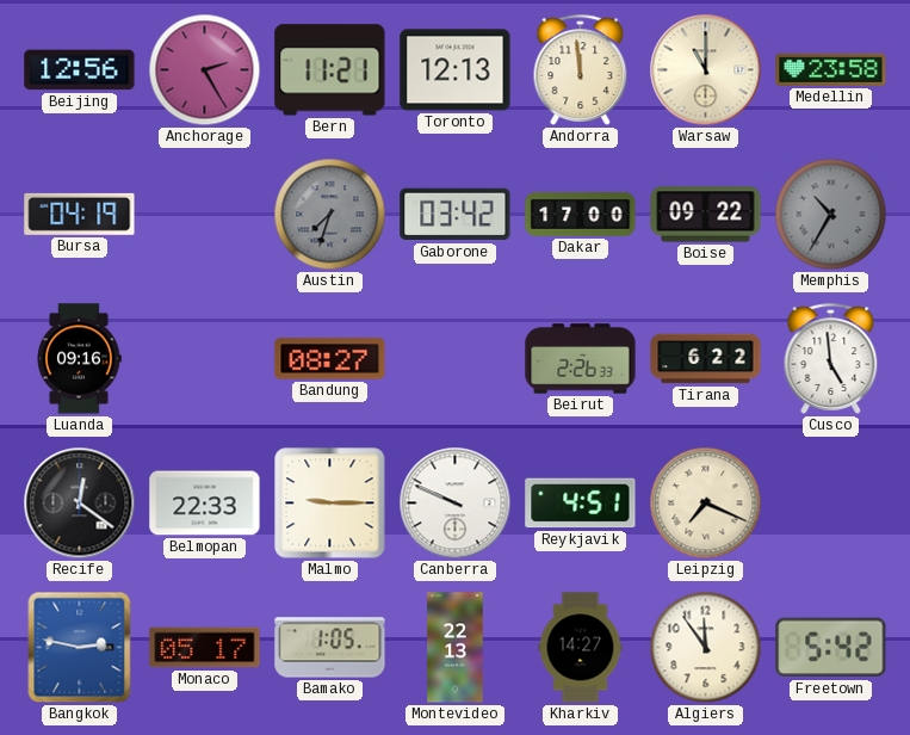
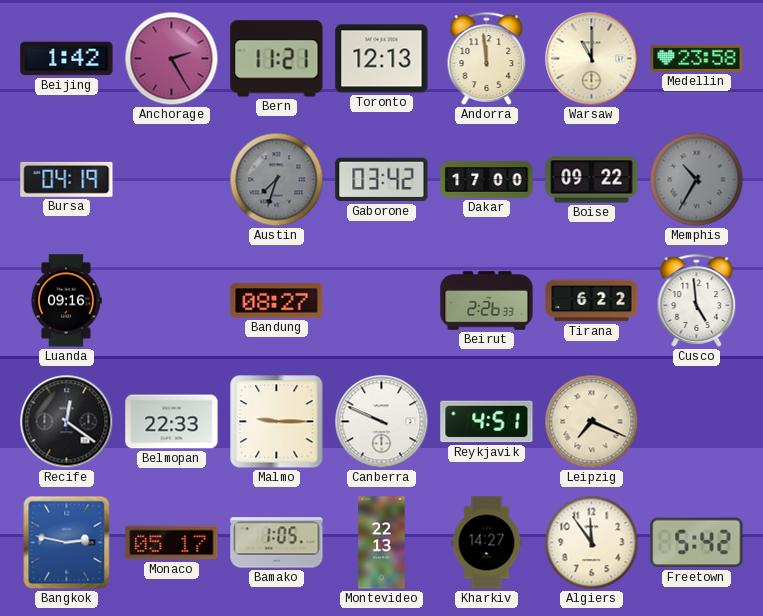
Beijing: 12:56 -> 1:42 (67, 59)
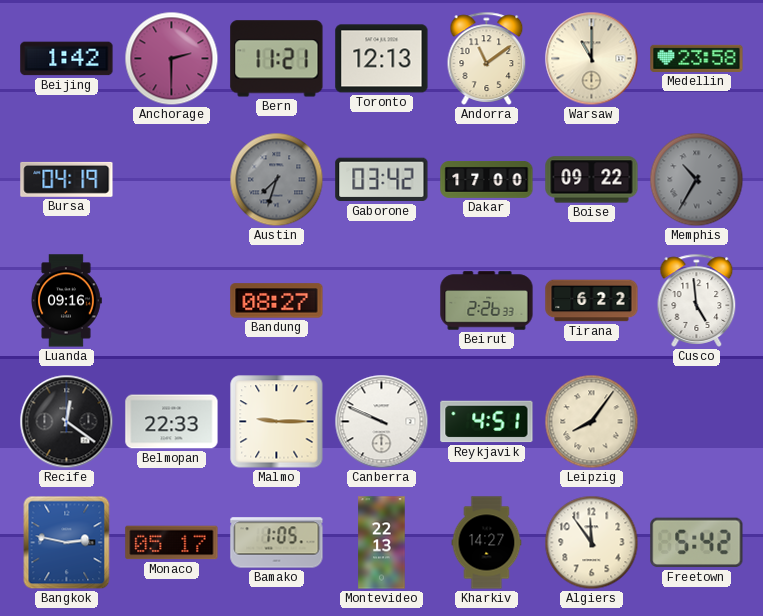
Anchorage: 2:25 -> 2:30 (172, 59)
Andorra: 11:59 -> 11:09 (487, 58)
Leipzig: 7:19 -> 8:06 (592, 422)
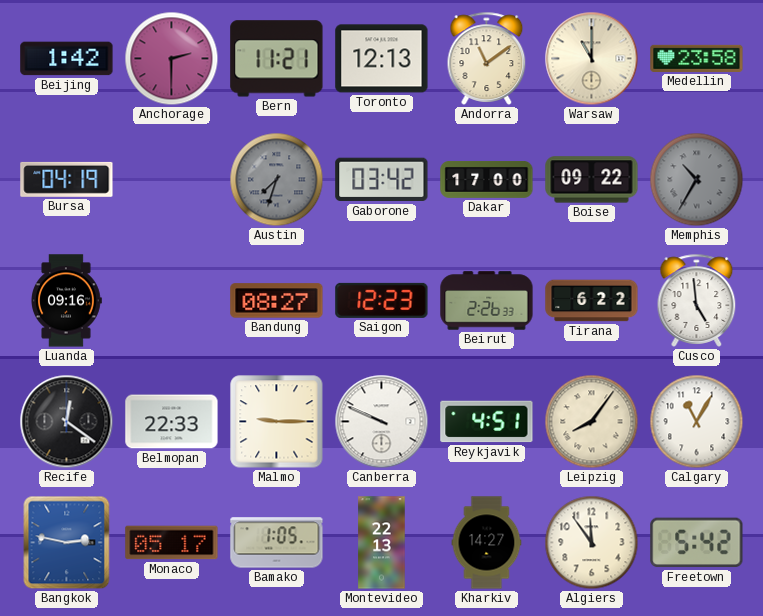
Saigon: none -> 12:23 (382, 300)
Calgary: none -> 11:05 (697, 422)
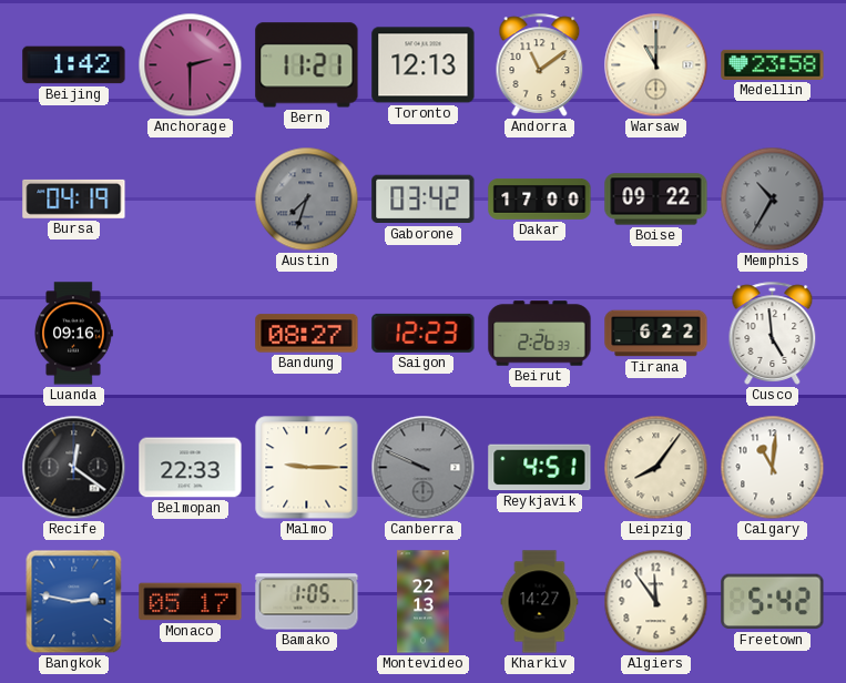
Canberra dial: white -> grey (424, 468)
Calgary: 11:05 -> 11:01 (773, 468)
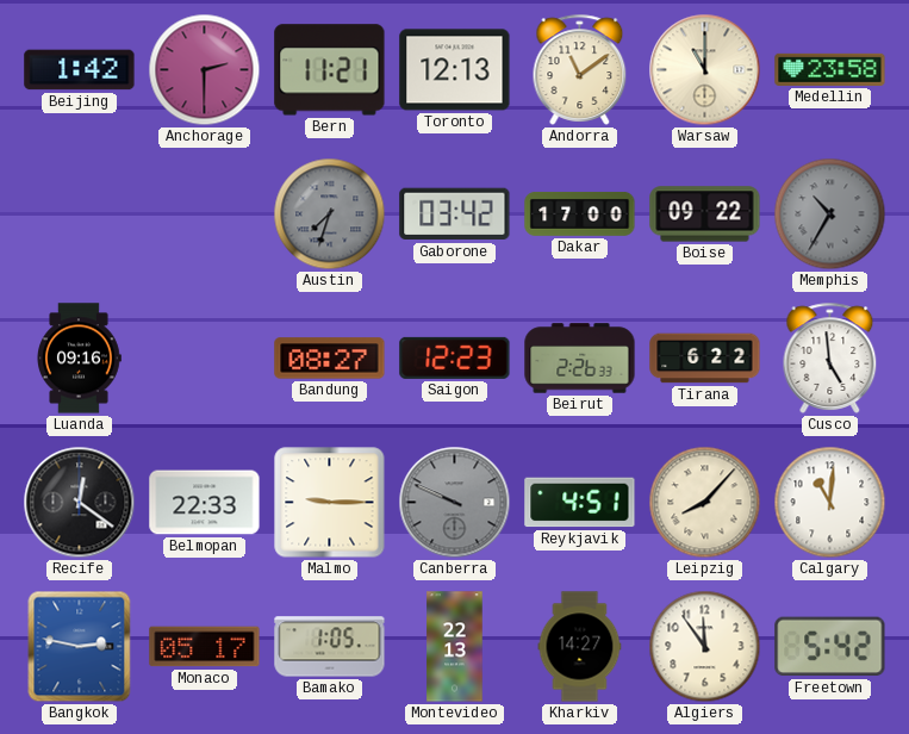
Bursa: 04:19 -> none (74, 198)
Leipzig: 8:06 -> 8:07 (705, 503)
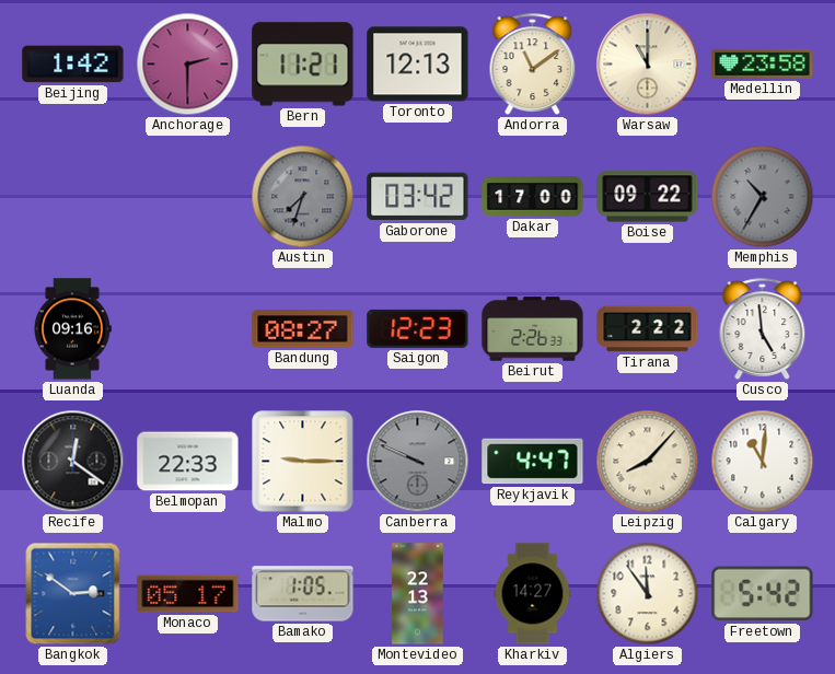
Tirana: 6:22 -> 2:22 (648, 329)
Reykjavik: 4:51 -> 4:47 (533, 462)
Bangkok: 2:47 -> 2:51 (73, 594)
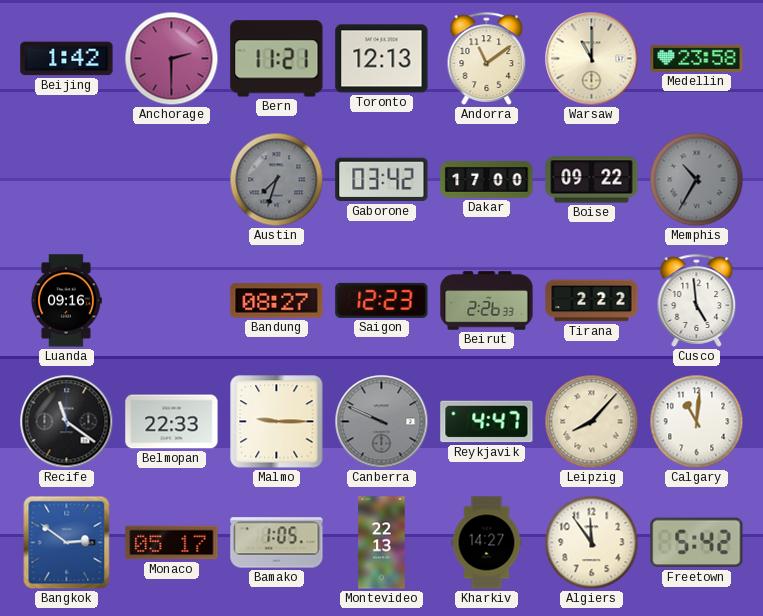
Recife: 12:21 -> 11:21 (67, 422)
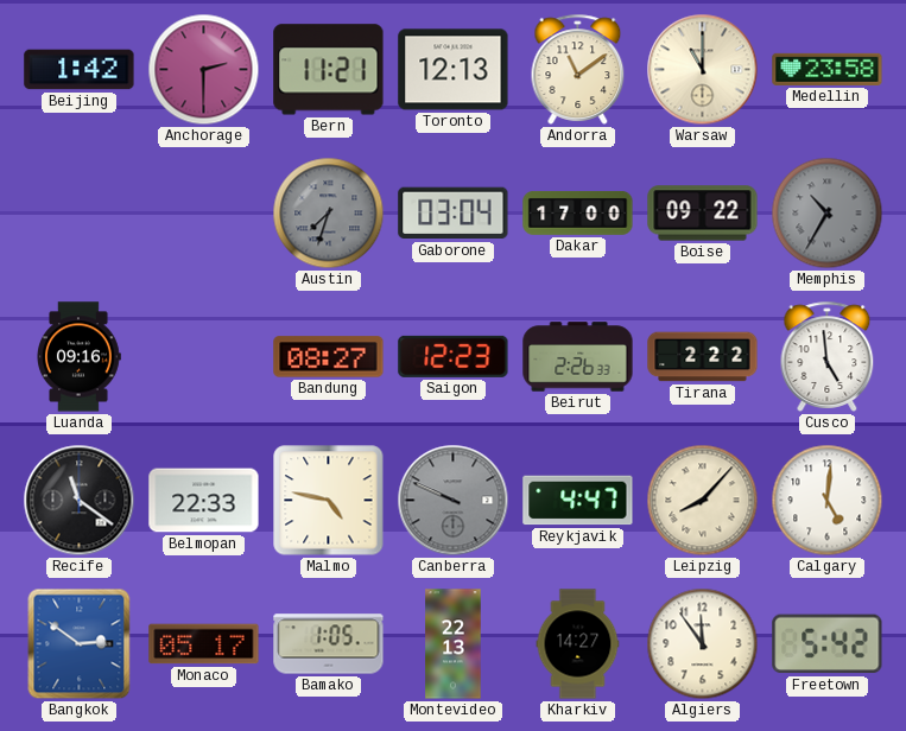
Gaborone: 03:42 -> 03:04 (454, 214)
Malmo: 9:15 -> 4:47 (329, 501)
Calgary: 11:01 -> 5:01 (828, 501)
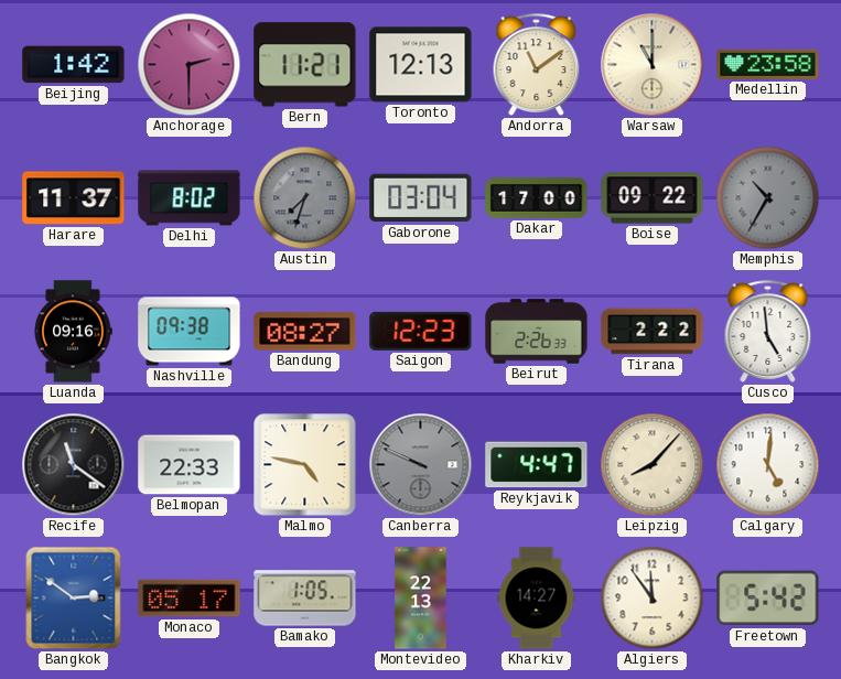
Harare: none -> 11:37 (74, 198)
Delhi: none -> 8:02 (190, 198)
Nashville: none -> 09:38 (190, 332)
